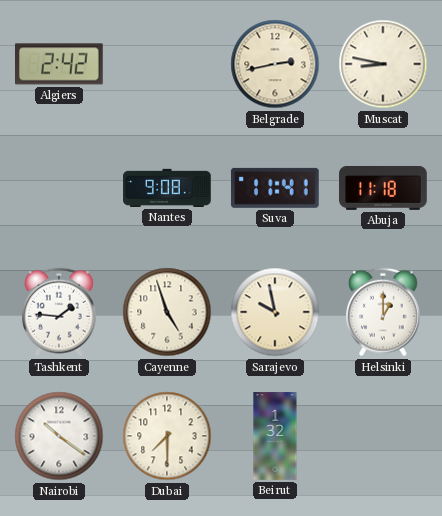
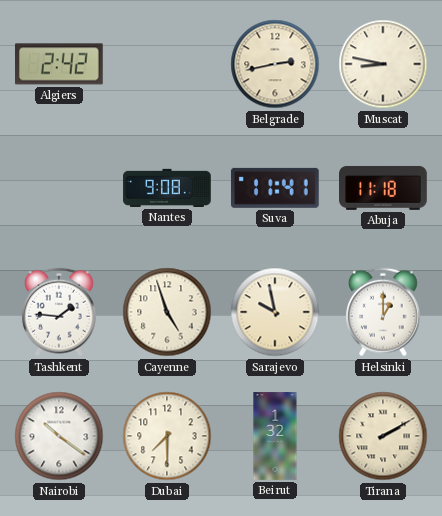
Tirana: none -> 2:10 (383, 436)
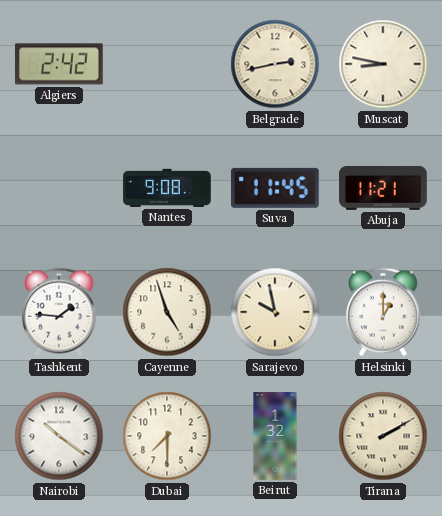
Suva: 11:41 -> 11:45 (275, 188)
Abuja: 11:18 -> 11:21 (383, 188)
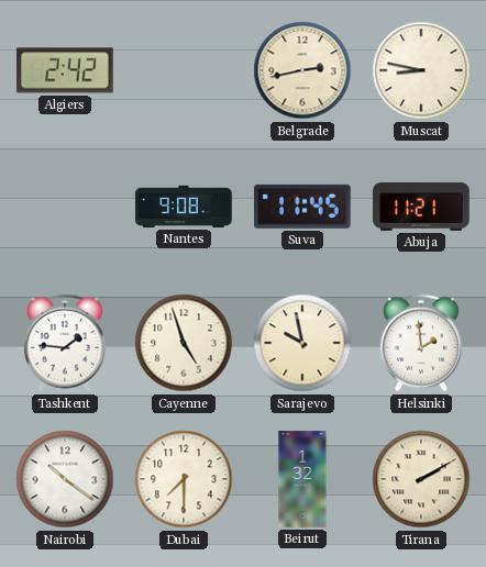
Helsinki: 1:00 -> 1:59 (421, 343)
